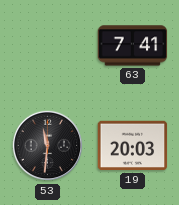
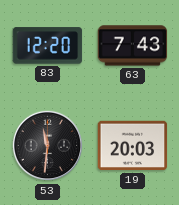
83: none -> 12:20 (48, 46)
63: 7:41 -> 7:43 (133, 46)
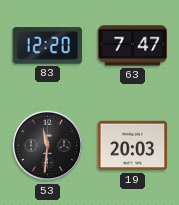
63: 7:43 -> 7:47 (133, 46)
